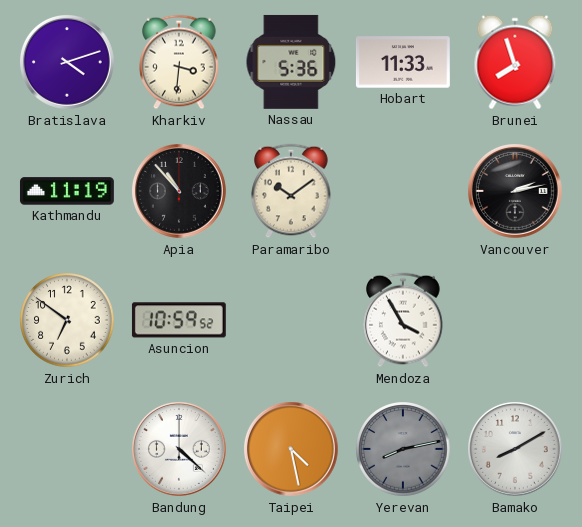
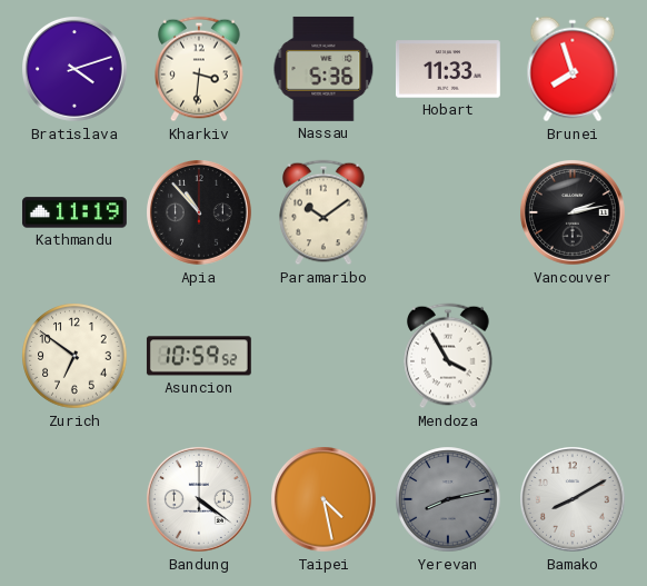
Bandung: 4:22 -> 4:21 (200, 500)
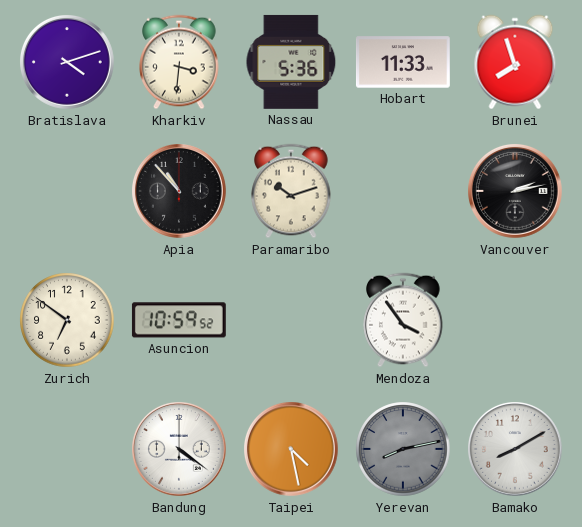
Kathmandu: 11:19 -> none (74, 212)
Paramaribo: 10:09 -> 10:12 (291, 191)
Mendoza: 3:55 -> 3:54 (403, 320)
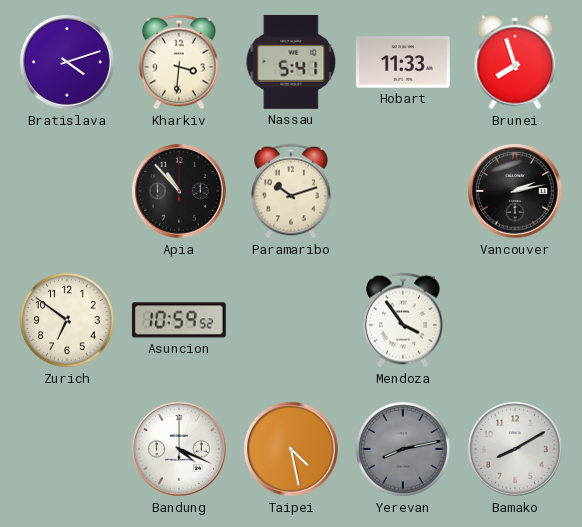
Nassau: 5:36 -> 5:41 (291, 62)
Bandung: 4:21 -> 4:19 (180, 450)
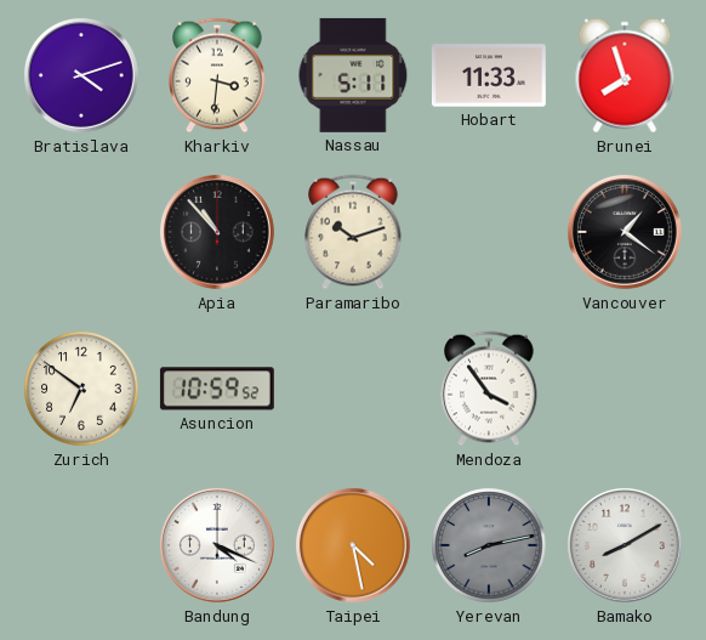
Nassau: 5:41 -> 5:11 (353, 75)
Vancouver: 2:13 -> 1:21 (626, 233)
